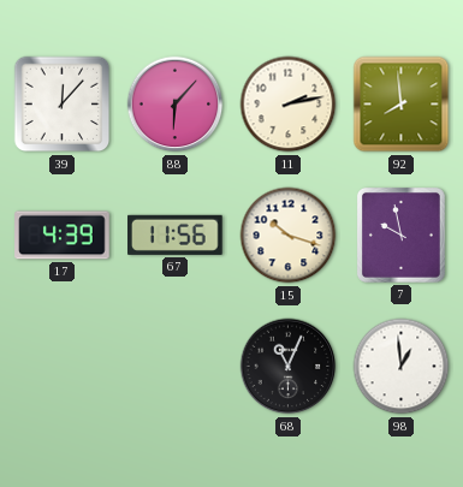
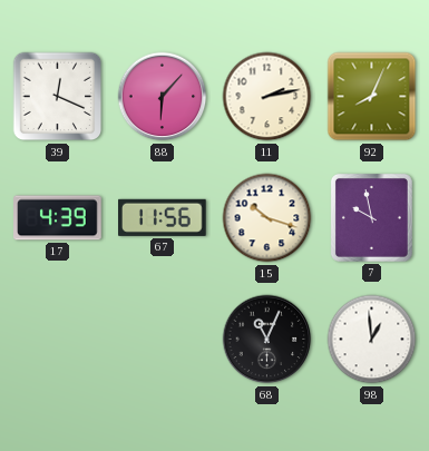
39: 12:07 -> 12:19 (58, 97)
92: 7:59 -> 8:04 (372, 97)
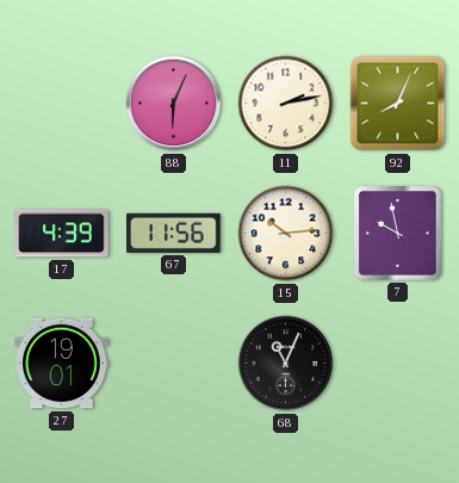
39: 12:19 -> none (58, 97)
88: 6:07 -> 6:04 (174, 104)
15: 10:18 -> 10:14 (286, 234)
27: none -> 19:01 (62, 364)
98: 12:59 -> none (372, 340)
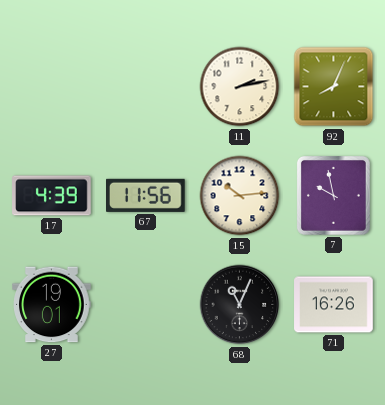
88: 6:04 -> none (174, 104)
71: none -> 16:26 (334, 305)
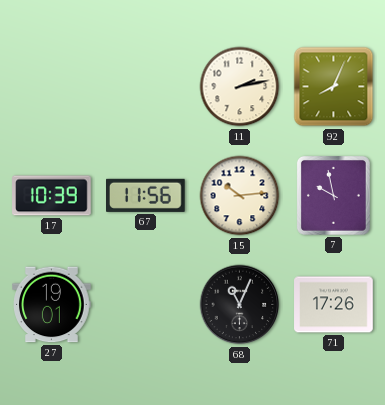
17: 4:39 -> 10:39 (52, 196)
71: 16:26 -> 17:26 (334, 305)
